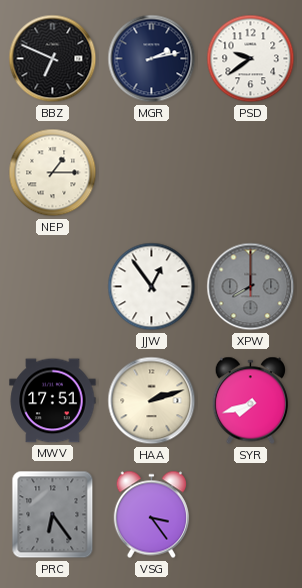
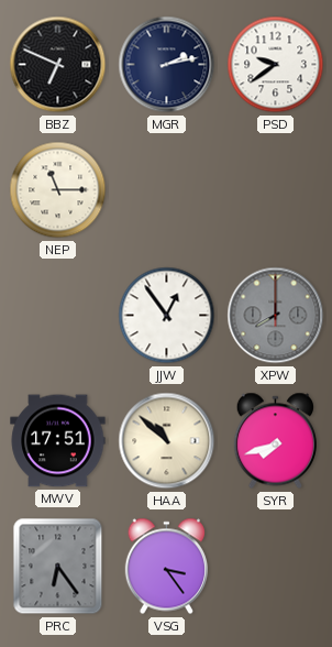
NEP: 1:15 -> 11:15 (58, 190)
HAA: 2:12 -> 10:52 (167, 441)
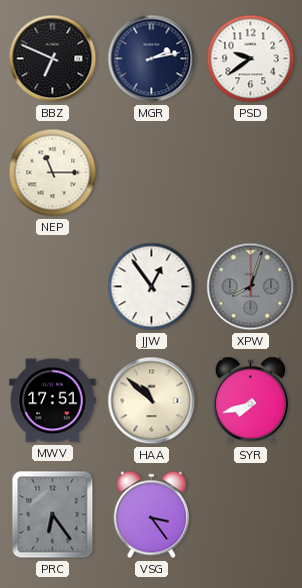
XPW: 8:00 -> 8:03 (251, 287)
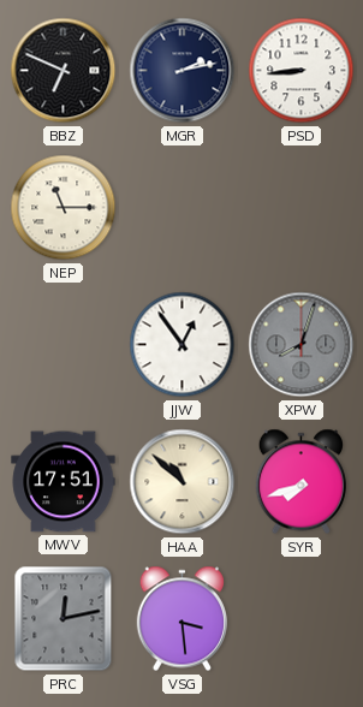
PSD: 9:39 -> 8:44 (302, 71)
PRC: 6:24 -> 12:13 (64, 619)
VSG: 3:24 -> 3:29 (181, 619)
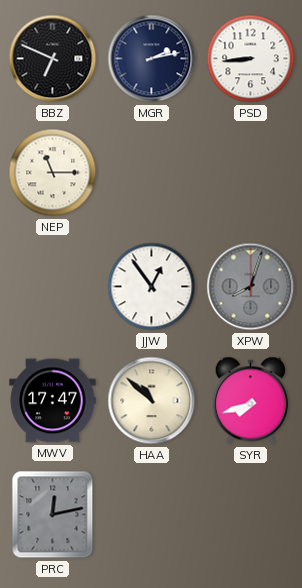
MWV: 17:51 -> 17:47 (53, 401)
VSG: 3:29 -> none (181, 619)
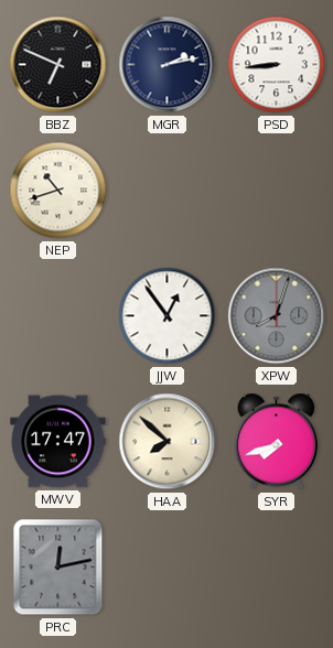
NEP: 11:15 -> 10:42 (58, 191)
HAA: 10:52 -> 7:52 (168, 442)
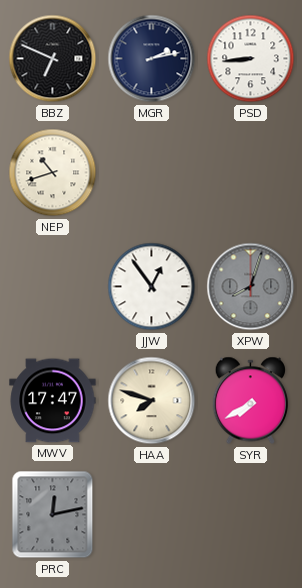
HAA: 7:52 -> 7:48 (152, 401)
SYR: 7:42 -> 7:40 (250, 401)
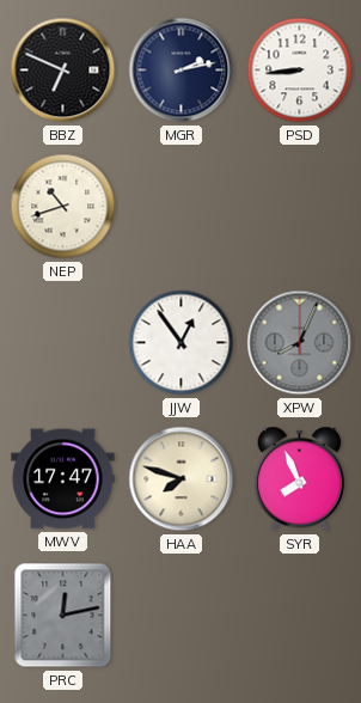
XPW: 8:03 -> 8:04 (300, 343)
SYR: 7:40 -> 7:56 (299, 479)
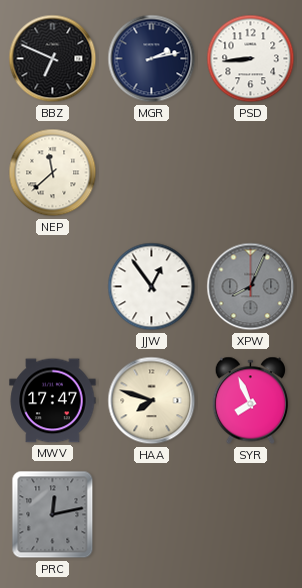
NEP: 10:42 -> 11:38 (53, 173)
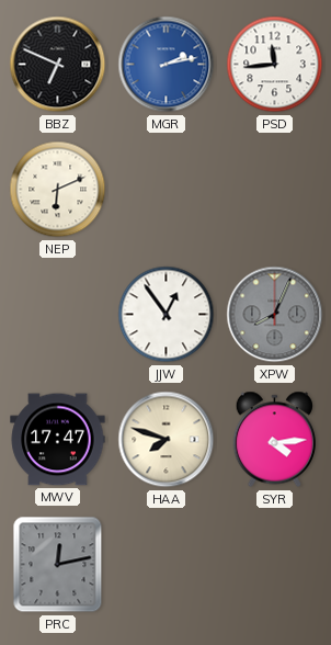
MGR dial: navy -> blue (167, 65)
PSD: 8:44 -> 11:44 (275, 65)
NEP: 11:38 -> 6:11 (58, 190)
SYR: 7:56 -> 4:14 (274, 440)
